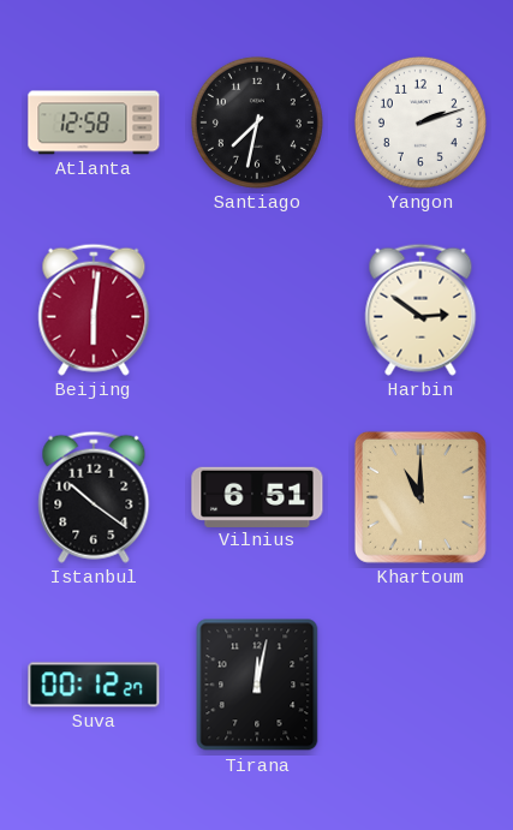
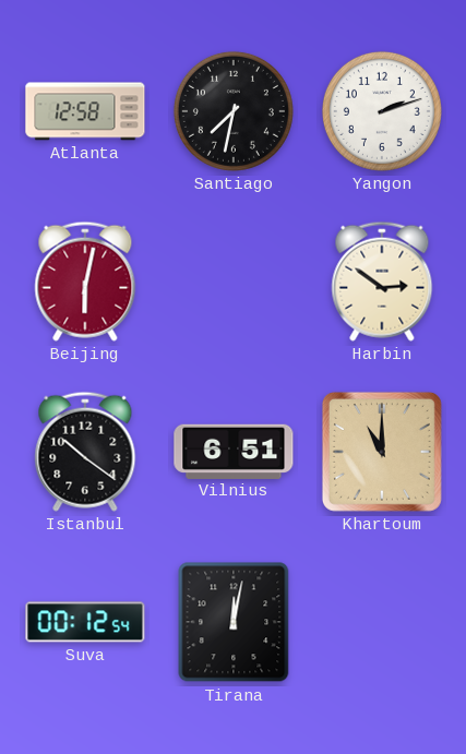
Beijing: 6:01 -> 6:02 (85, 282)
Suva: 00:12:27 -> 00:12:54 (85, 622)
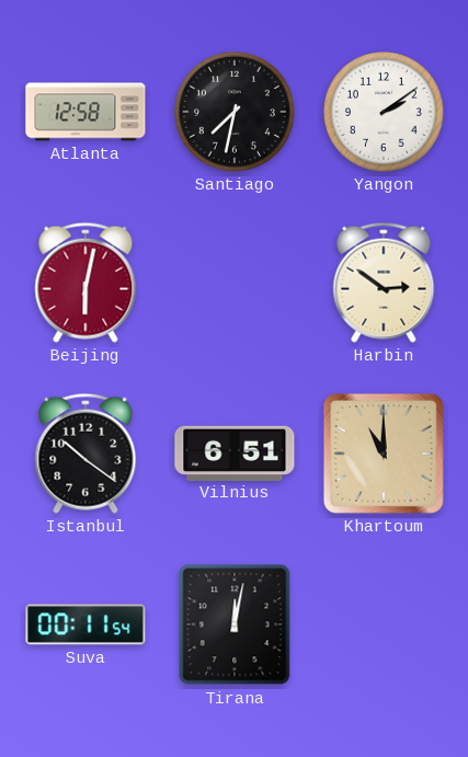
Yangon: 2:12 -> 2:09 (384, 112)
Suva: 00:12 -> 00:11 (85, 624)
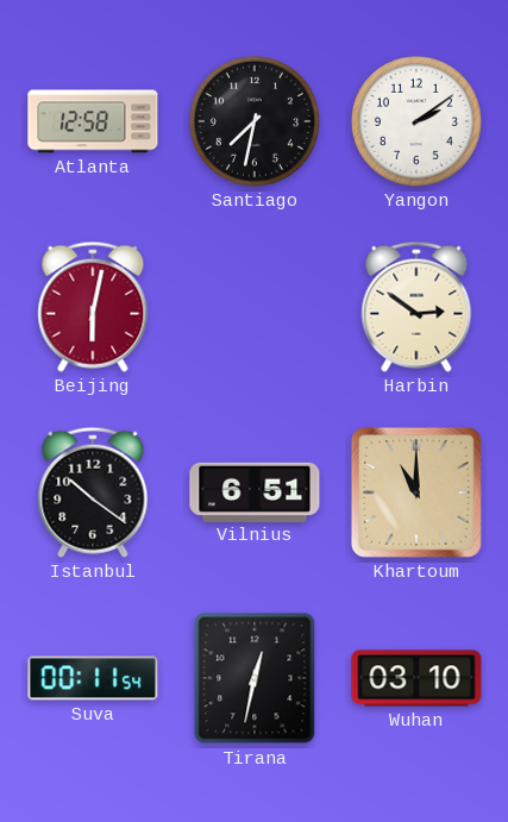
Tirana: 12:02 -> 12:32 (255, 678)
Wuhan: none -> 03:10 (416, 678)
